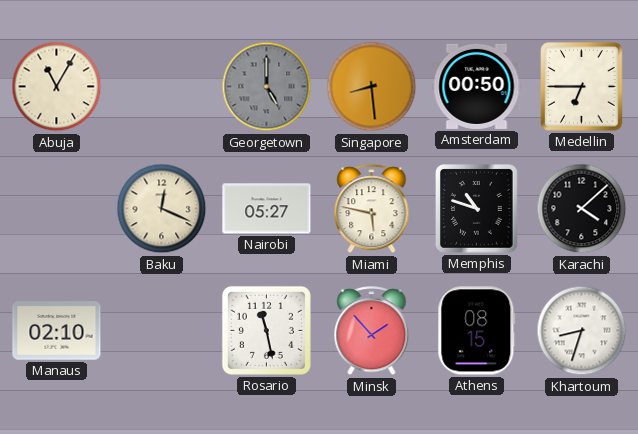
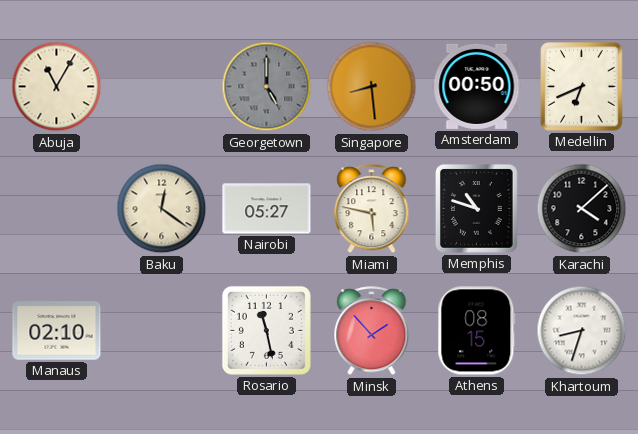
Medellin: 6:45 -> 6:41 (582, 87)
Baku: 12:19 -> 12:21 (162, 209)
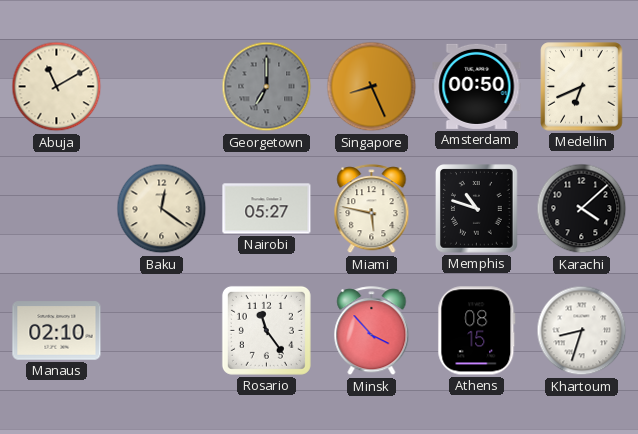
Abuja: 11:05 -> 11:10 (57, 87)
Georgetown: 5:00 -> 7:00 (267, 87)
Singapore: 8:29 -> 8:26 (372, 87)
Rosario: 11:28 -> 11:24 (266, 330)
Minsk: 1:53 -> 3:53 (372, 331)
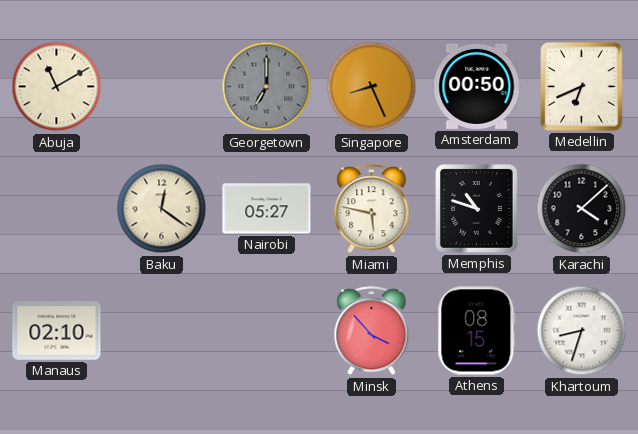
Rosario: 11:24 -> none (266, 330)
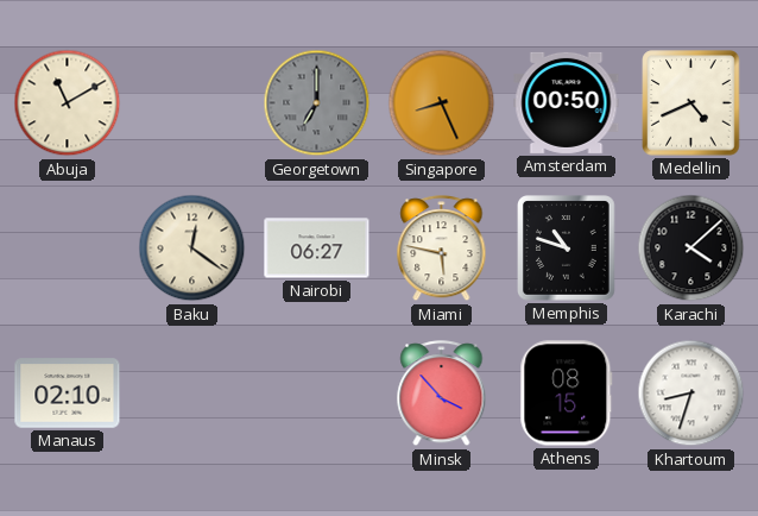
Medellin: 6:41 -> 4:41 (691, 103)
Nairobi: 05:27 -> 06:27 (317, 248)
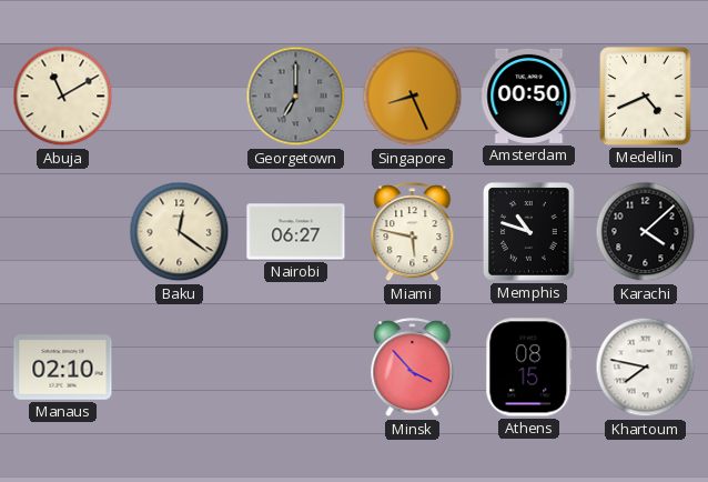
Khartoum: 8:33 -> 7:47 (646, 368)
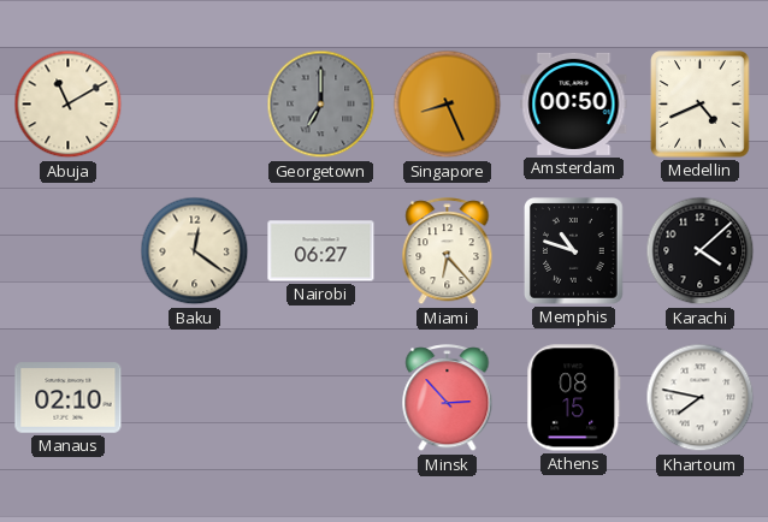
Miami: 5:47 -> 6:23 (448, 251)
Minsk: 3:53 -> 2:53 (448, 398)
